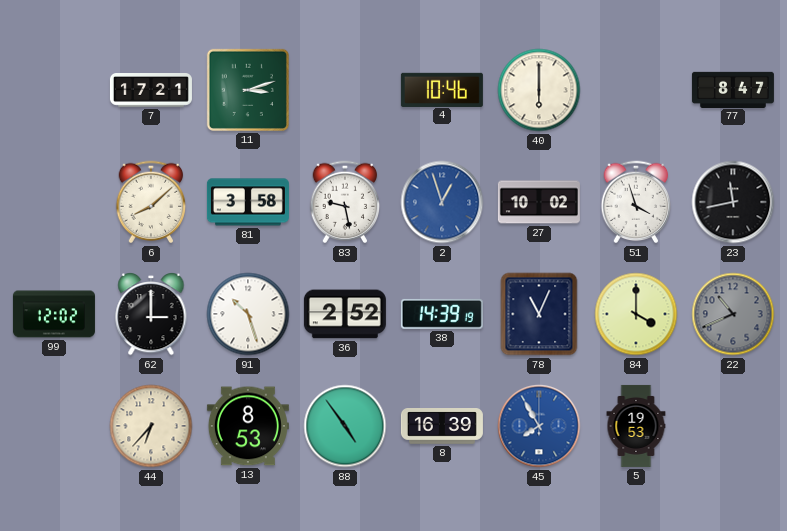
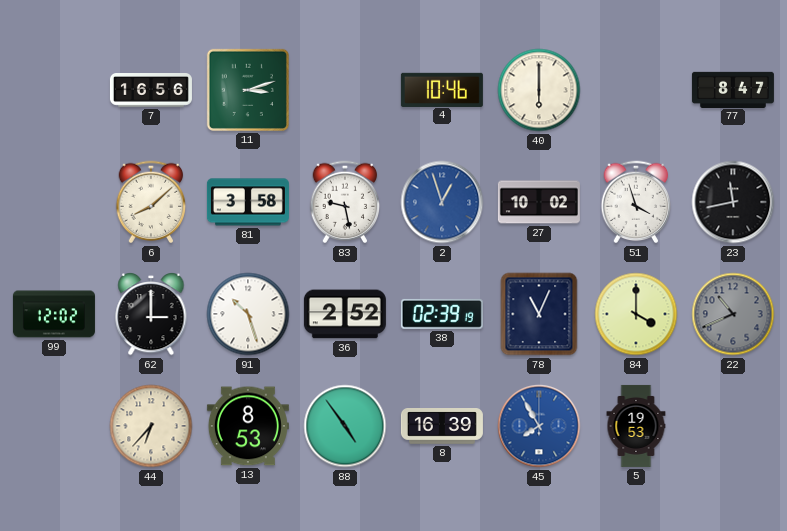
7: 17:21 -> 16:56 (151, 91)
38: 14:39 -> 02:39 (442, 314)
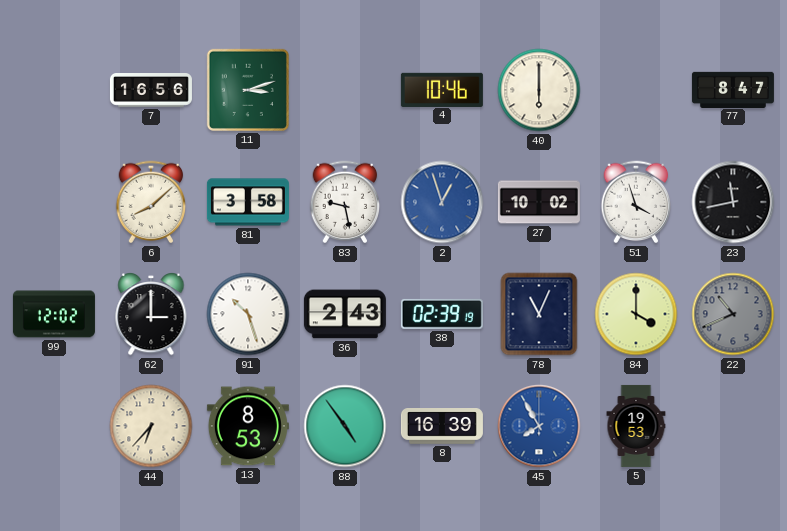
36: 2:52 -> 2:43 (345, 314)
